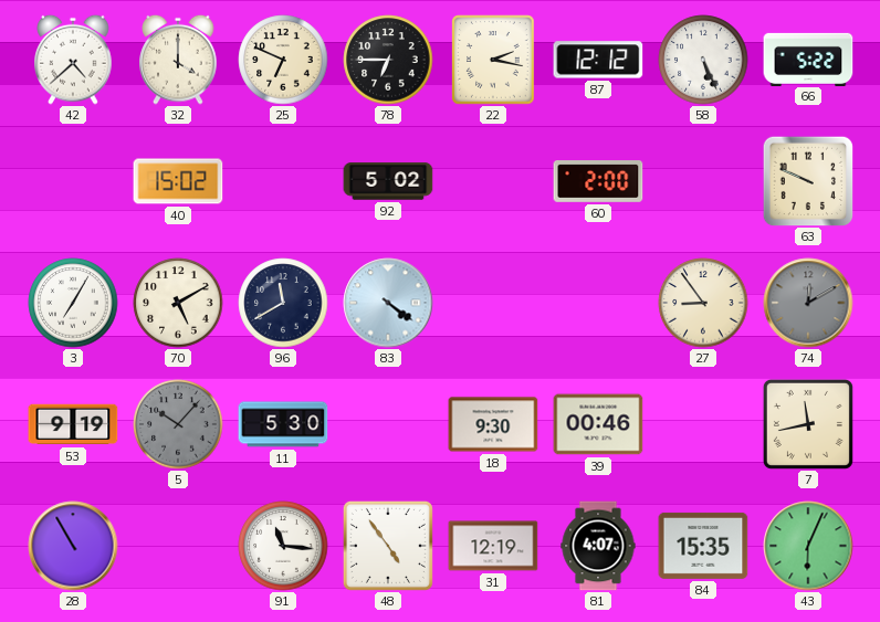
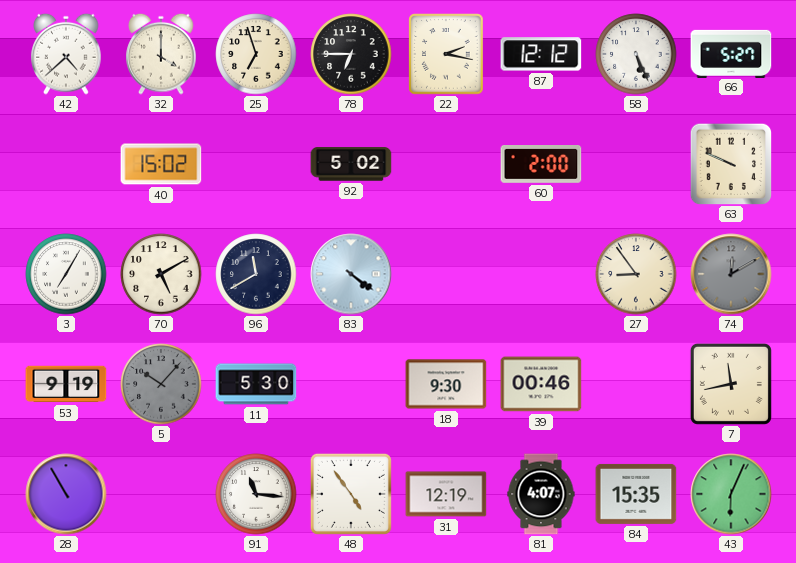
25: 6:49 -> 6:57 (256, 54)
66: 5:22 -> 5:27 (731, 53)
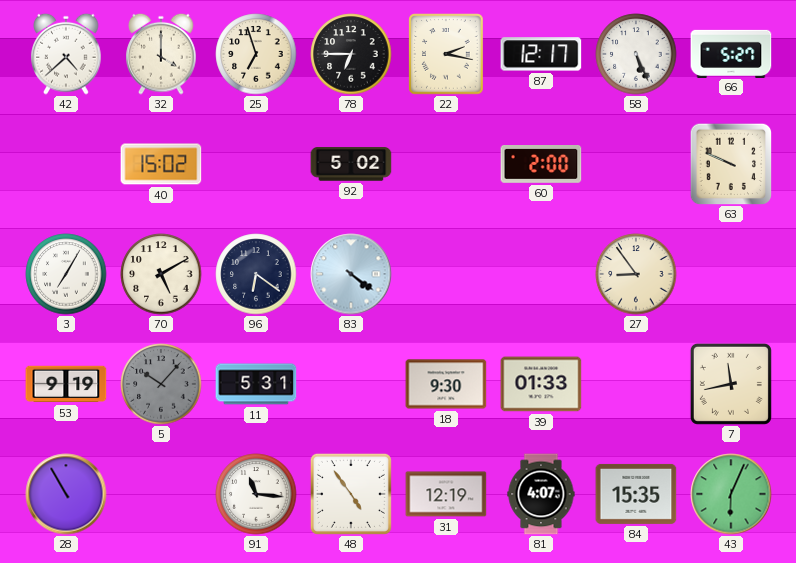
87: 12:12 -> 12:17 (541, 54)
96: 11:40 -> 6:21 (256, 274)
74: 12:10 -> none (731, 274)
11: 5:30 -> 5:31 (256, 384)
39: 00:46 -> 01:33 (541, 384)
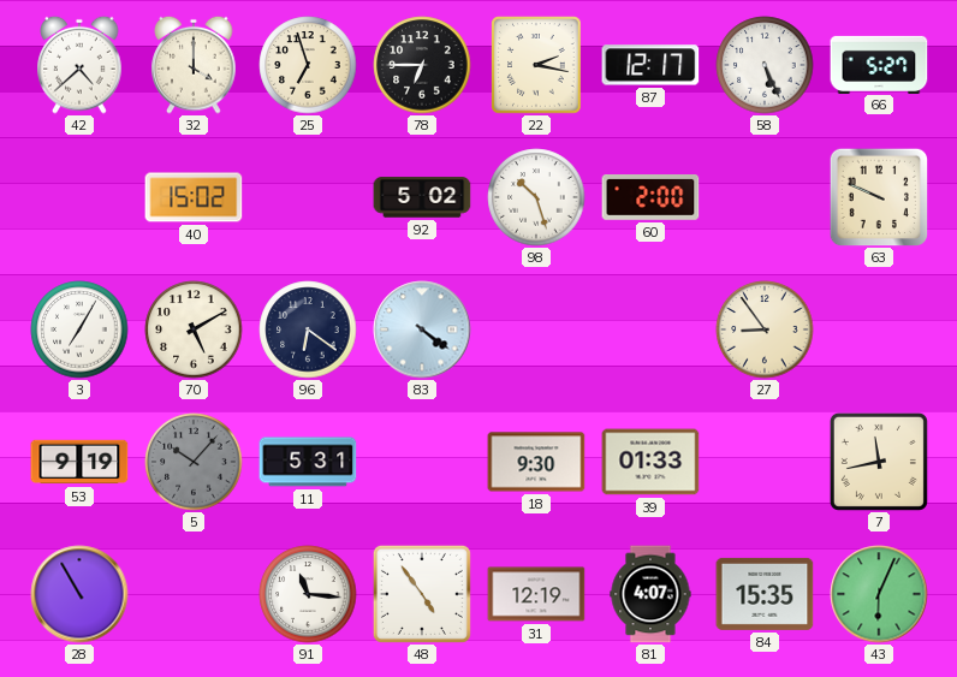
98: none -> 10:27 (536, 197)
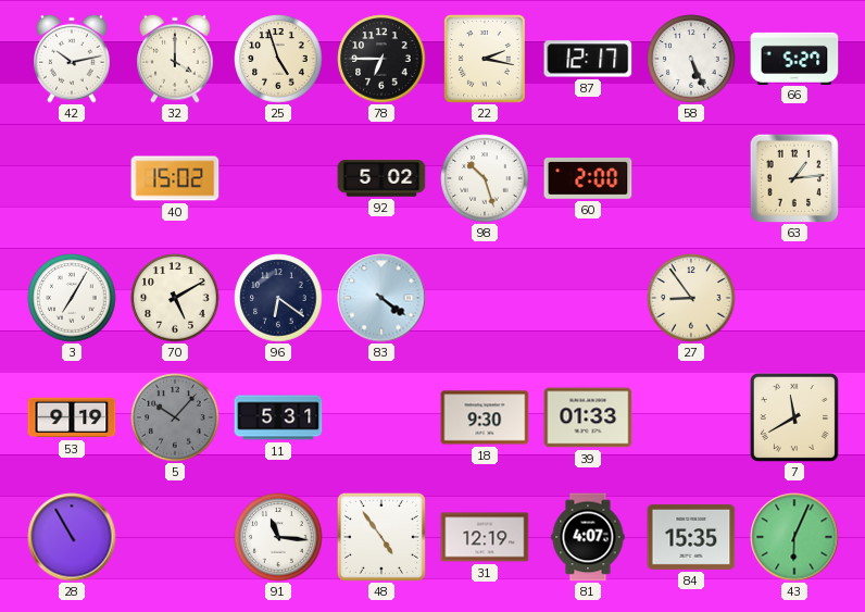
42: 4:38 -> 10:13 (72, 59)
25: 6:57 -> 4:57 (278, 59)
63: 9:49 -> 1:14 (794, 178)
7: 11:43 -> 11:40 (794, 417)
